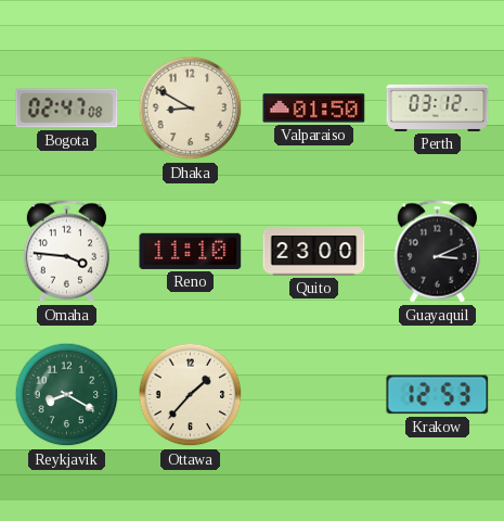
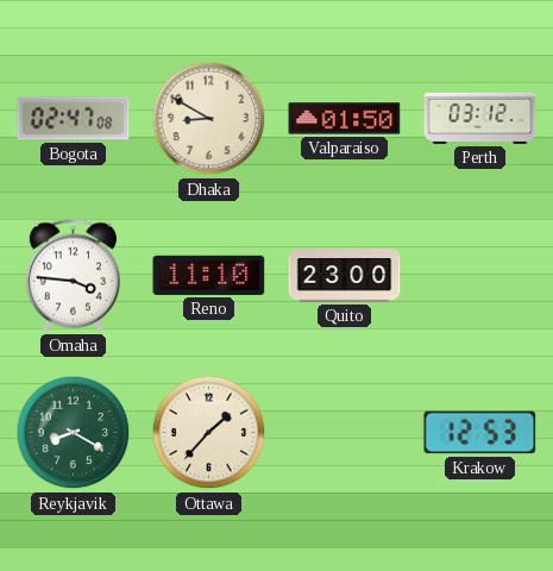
Guayaquil: 3:11 -> none (437, 252)
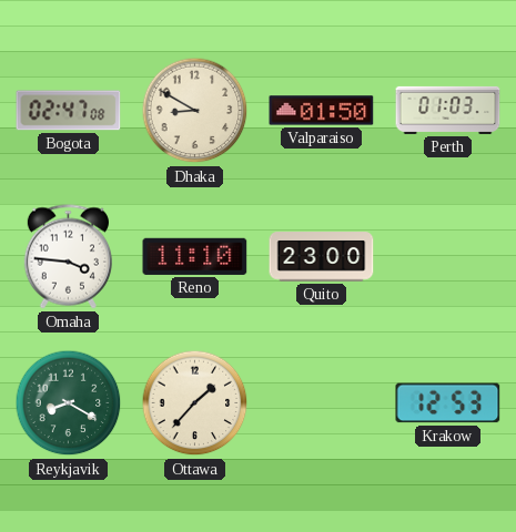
Perth: 03:12 -> 01:03 (448, 110)
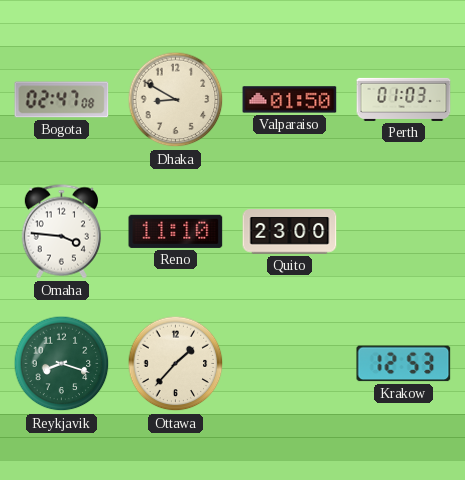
Reykjavik: 8:20 -> 8:18 (62, 364)
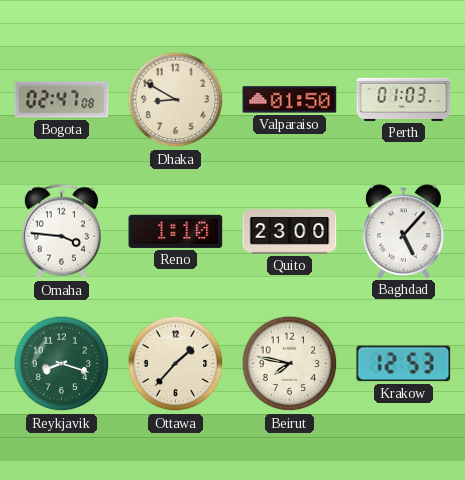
Reno: 11:10 -> 1:10 (176, 231)
Baghdad: none -> 5:07 (404, 231)
Beirut: none -> 7:47 (290, 364)
